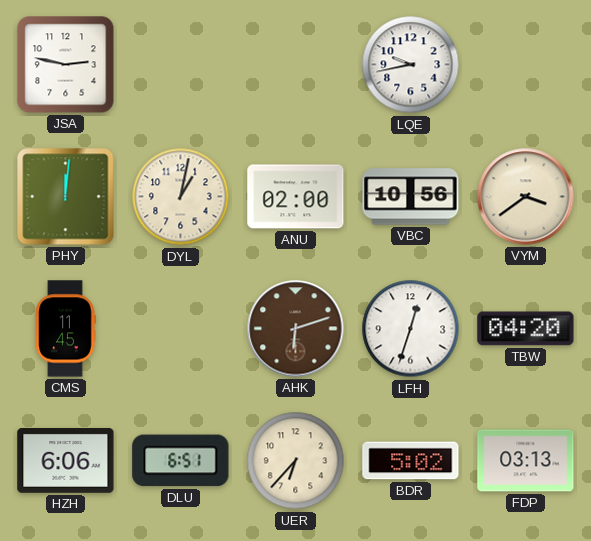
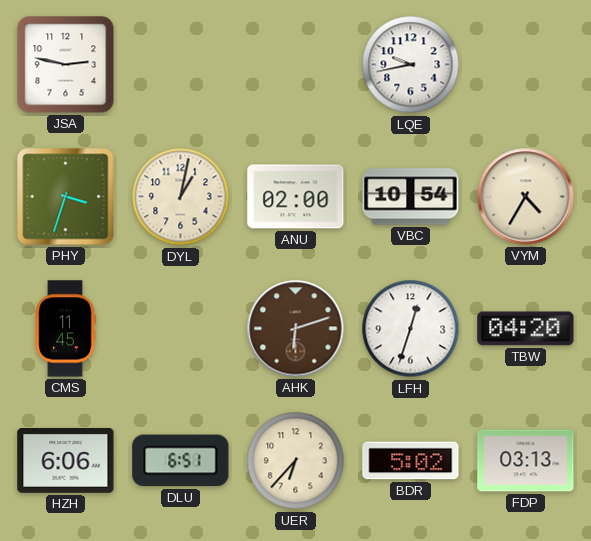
PHY: 12:01 -> 3:33 (66, 197)
VBC: 10:56 -> 10:54 (411, 197)
VYM: 3:39 -> 4:35 (526, 197)
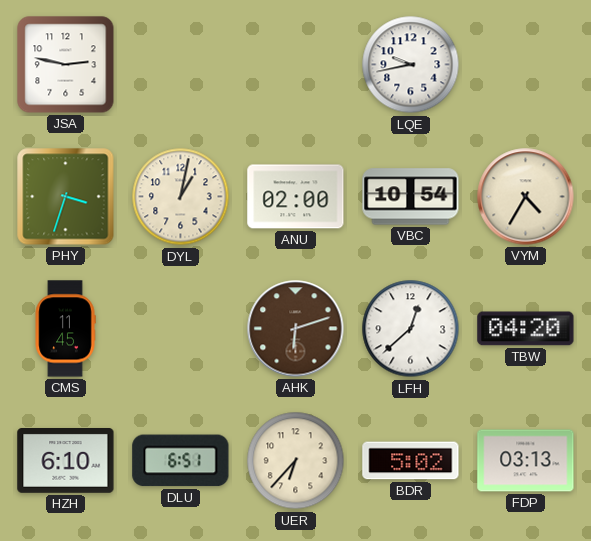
LFH: 12:33 -> 12:38 (411, 329)
HZH: 6:06 -> 6:10 (66, 461)
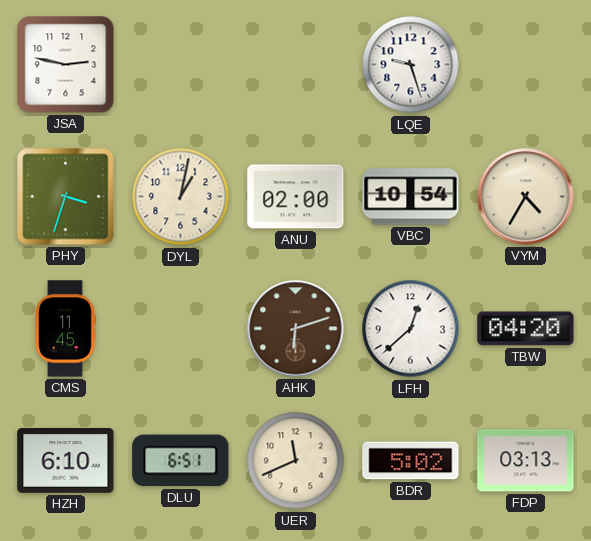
LQE: 9:43 -> 9:27 (411, 65)
UER: 6:37 -> 11:41 (296, 461)
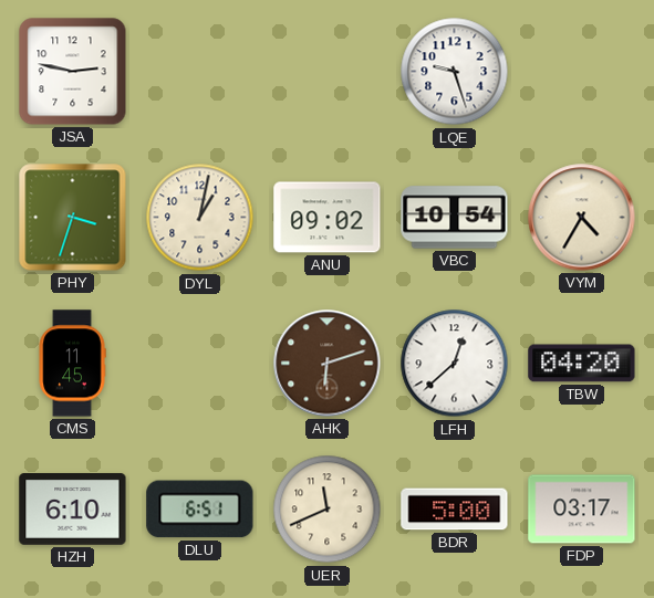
ANU: 02:00 -> 09:02 (328, 218)
BDR: 5:02 -> 5:00 (455, 510)
FDP: 03:13 -> 03:17 (582, 510)
